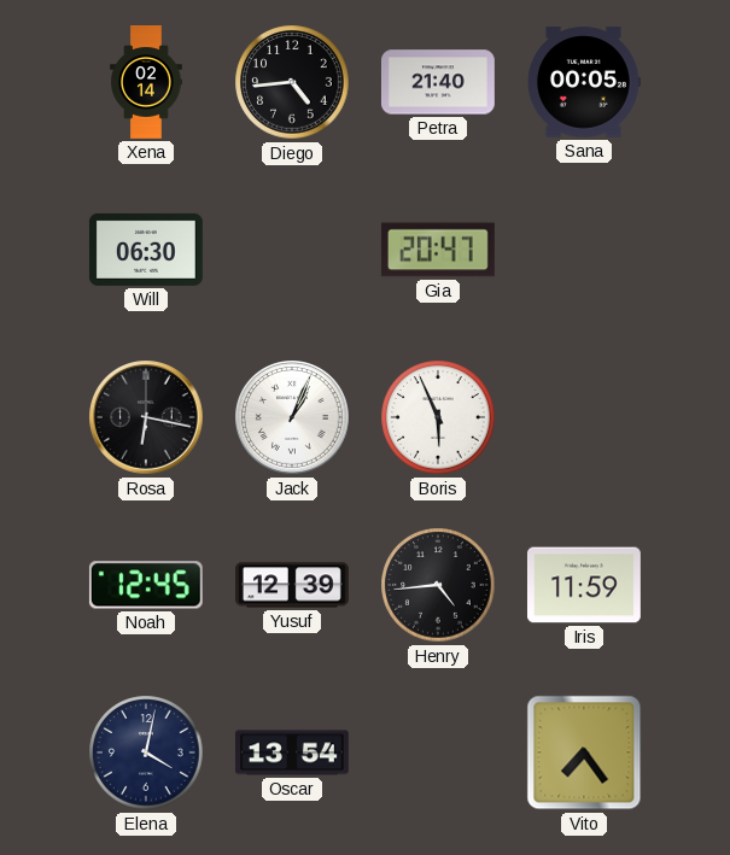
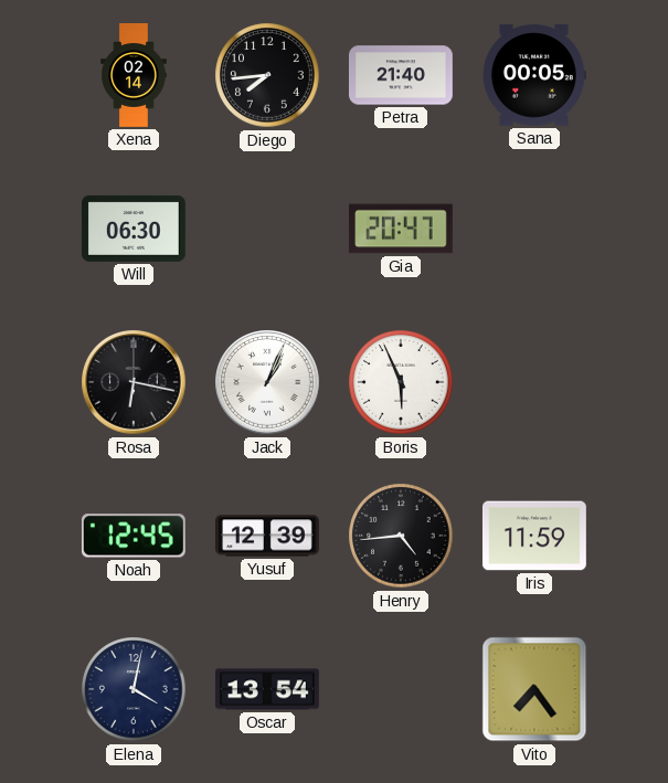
Diego: 4:44 -> 7:44 (267, 75)
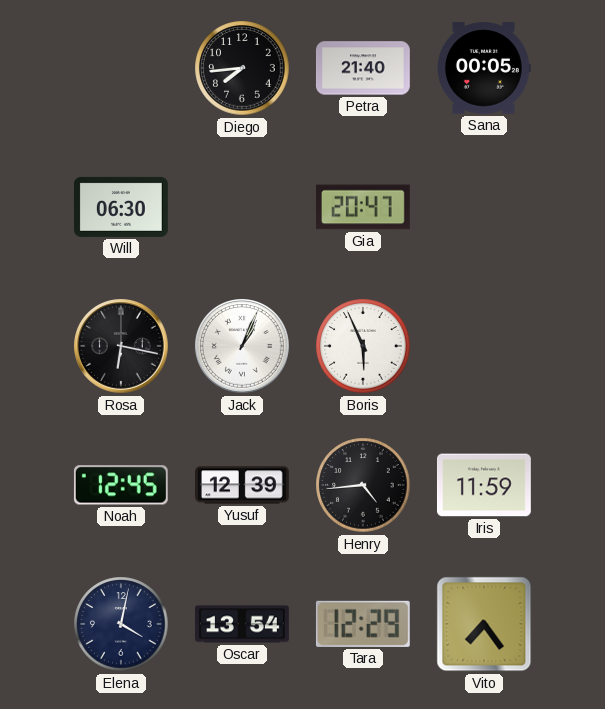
Xena: 02:14 -> none (134, 75)
Tara: none -> 12:29 (363, 624)
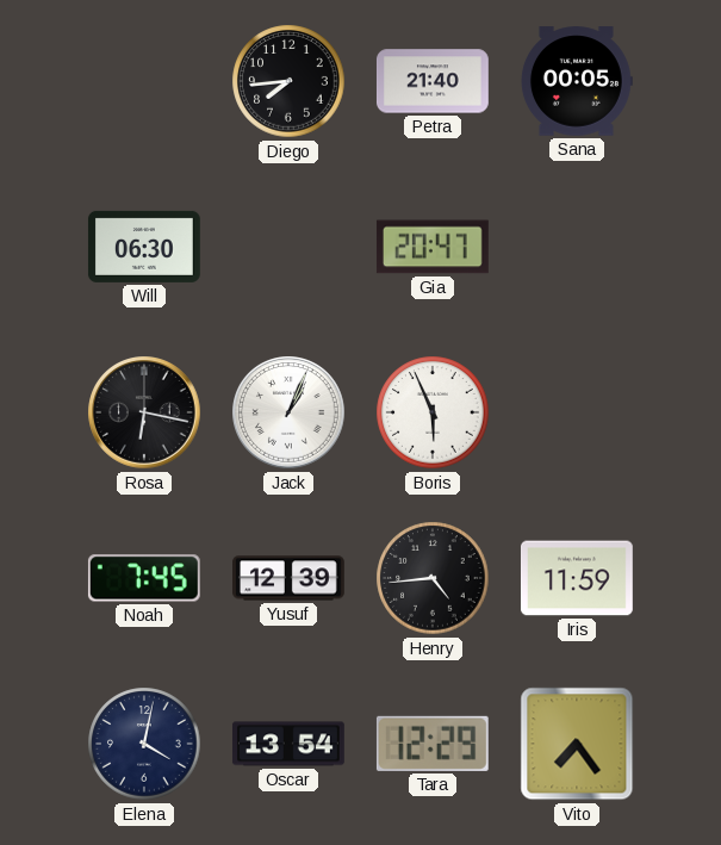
Noah: 12:45 -> 7:45 (144, 578)
